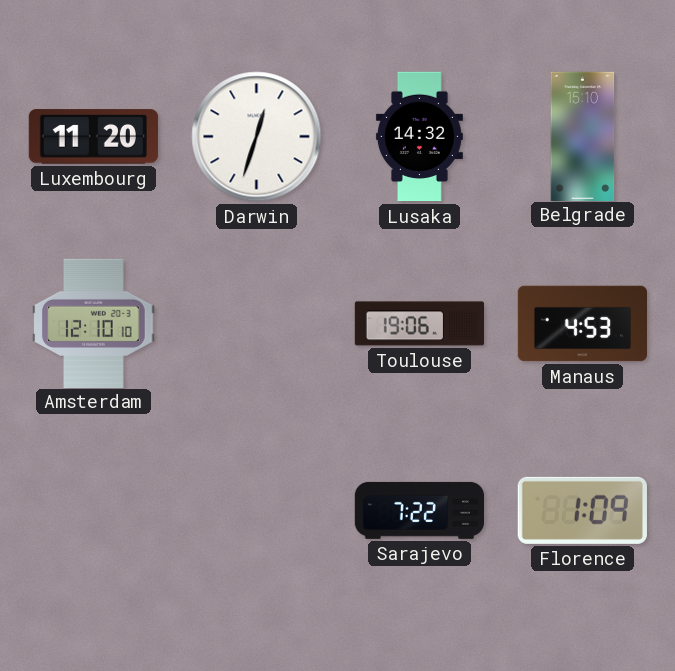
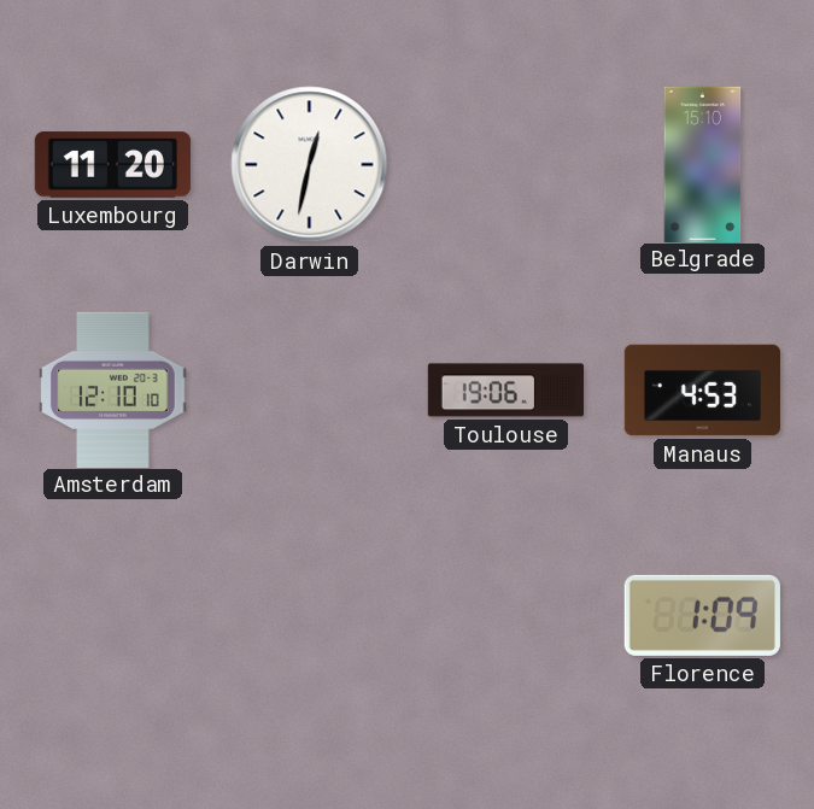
Darwin: 12:33 -> 12:32 (310, 165)
Lusaka: 14:32 -> none (419, 137)
Sarajevo: 7:22 -> none (419, 510)
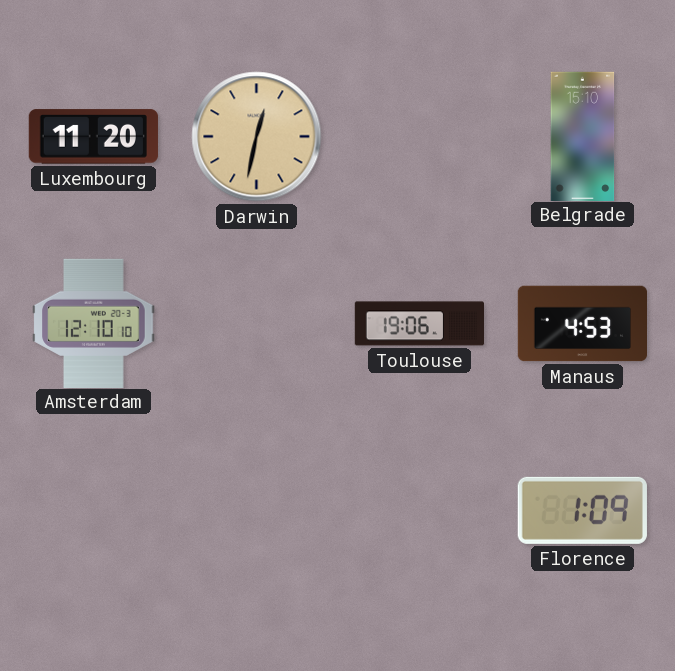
Darwin dial: white -> champagne (257, 137)
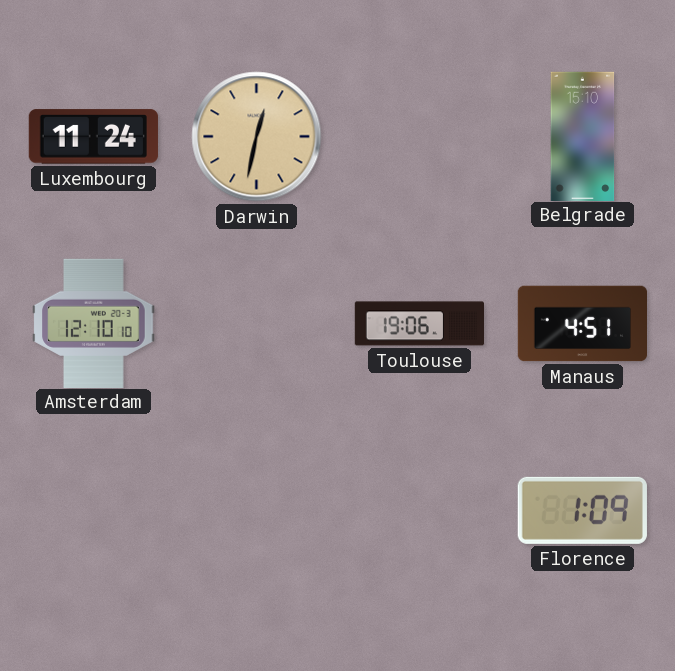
Luxembourg: 11:20 -> 11:24 (93, 137)
Manaus: 4:53 -> 4:51 (583, 324)
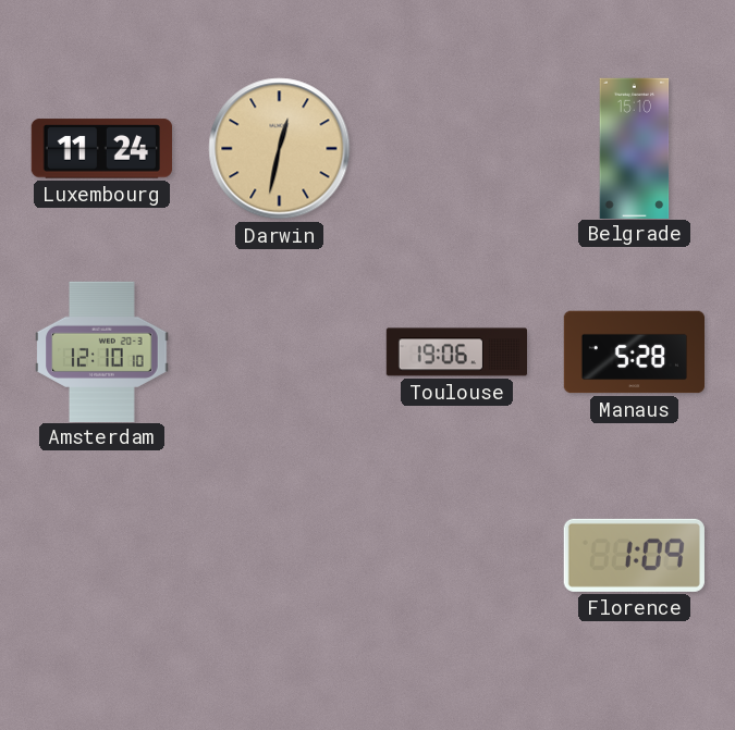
Manaus: 4:51 -> 5:28 (635, 352)
